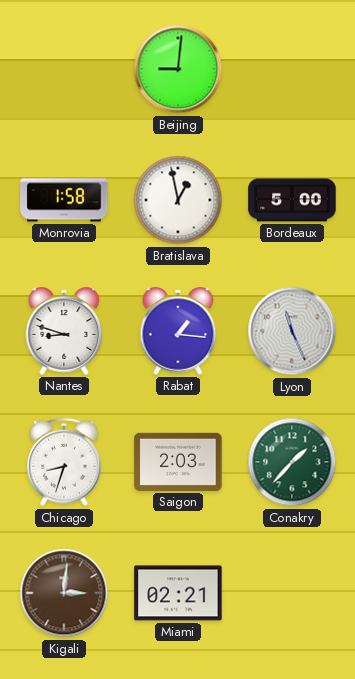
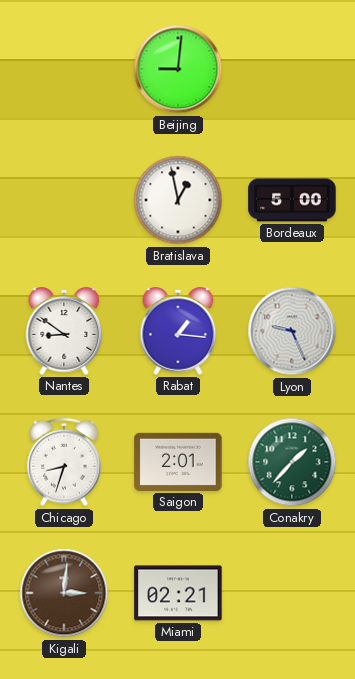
Monrovia: 1:58 -> none (64, 200)
Nantes: 8:48 -> 8:51 (64, 331)
Lyon: 11:26 -> 9:26 (292, 331)
Saigon: 2:03 -> 2:01 (178, 462)
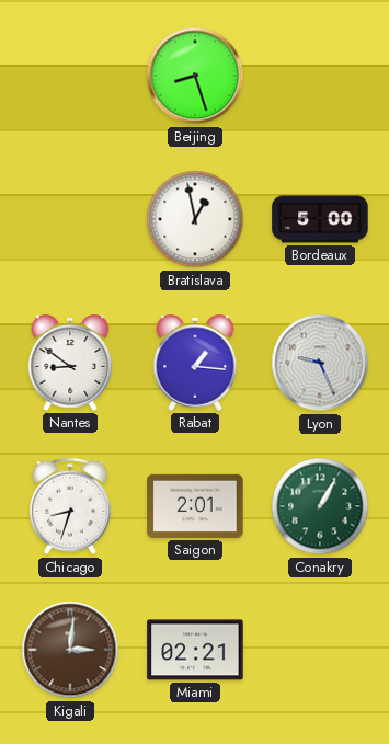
Beijing: 9:01 -> 8:27 (195, 76)
Conakry: 1:37 -> 1:05 (320, 506)
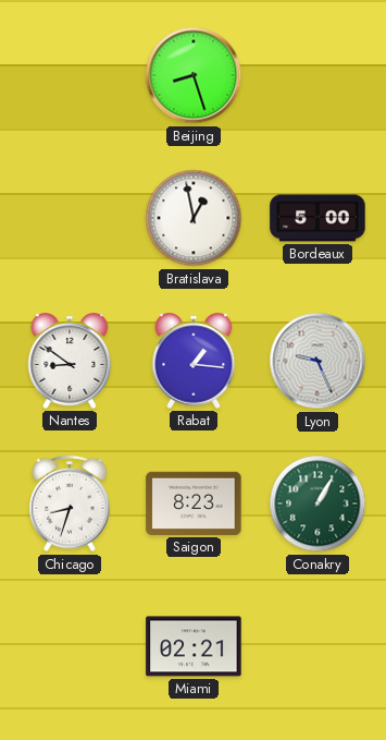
Saigon: 2:01 -> 8:23 (194, 504)
Kigali: 3:01 -> none (70, 650)
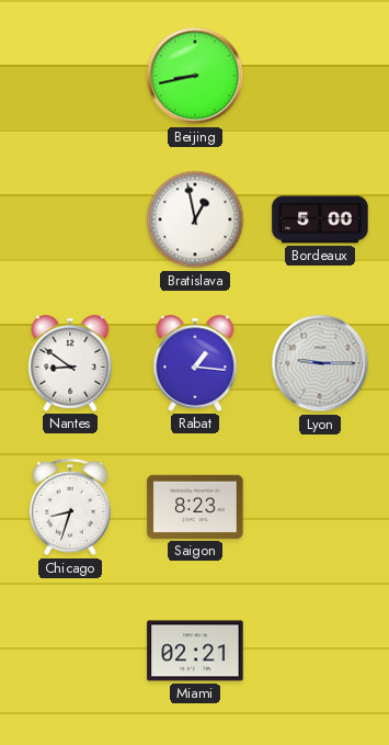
Beijing: 8:27 -> 8:43 (195, 76)
Lyon: 9:26 -> 9:15 (320, 363)
Conakry: 1:05 -> none (317, 504)
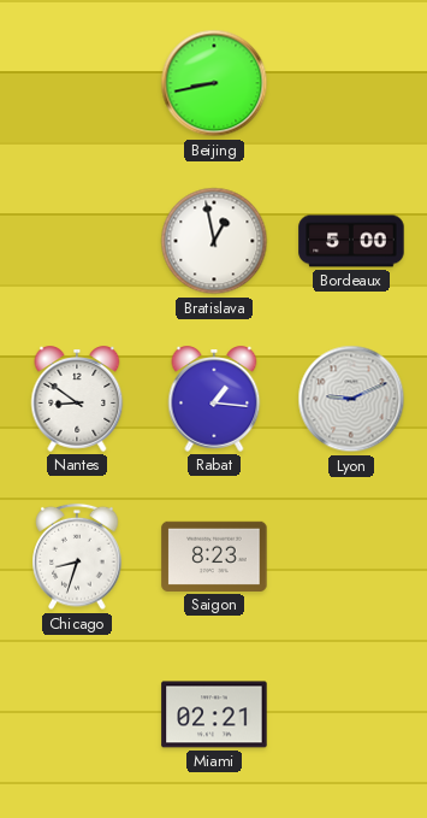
Lyon: 9:15 -> 9:11 (351, 399)
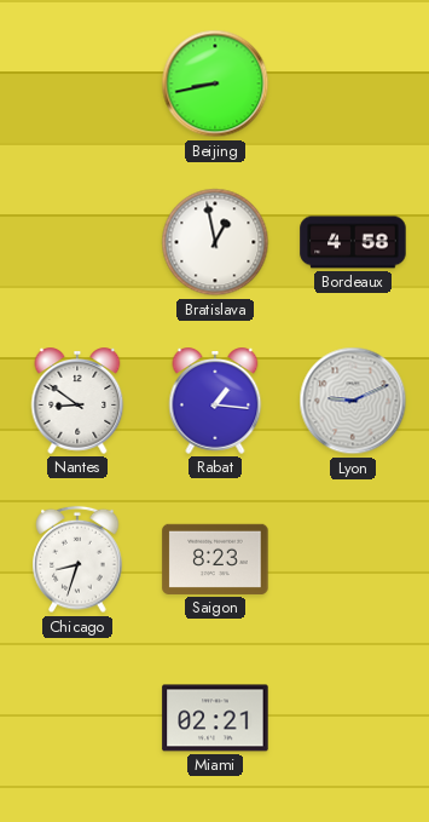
Bordeaux: 5:00 -> 4:58 (353, 242)
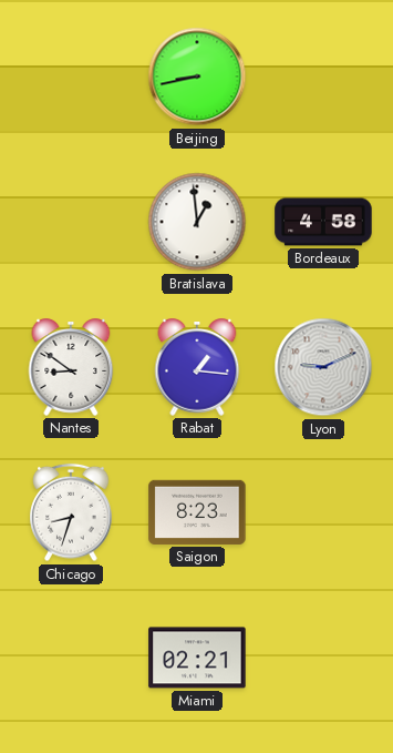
Bratislava: 12:58 -> 12:59 (197, 222)
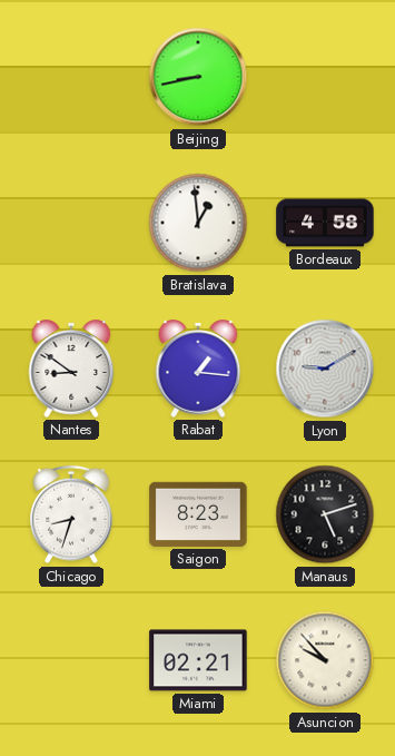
Lyon: 9:11 -> 9:10 (325, 369)
Manaus: none -> 5:12 (325, 514)
Asuncion: none -> 9:53 (325, 660)
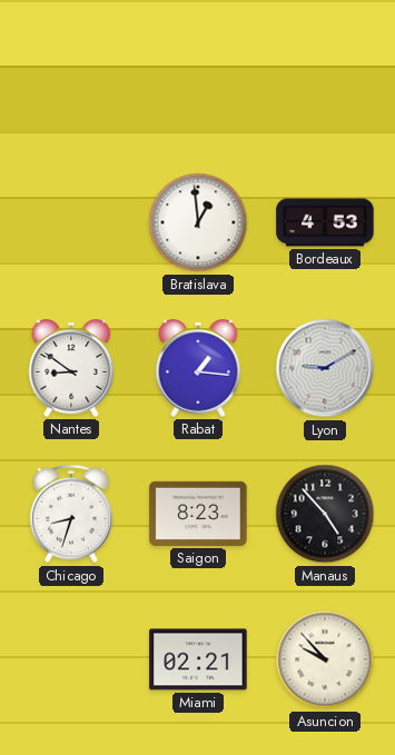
Beijing: 8:43 -> none (198, 77)
Bordeaux: 4:58 -> 4:53 (325, 222)
Manaus: 5:12 -> 4:53 (325, 514)
